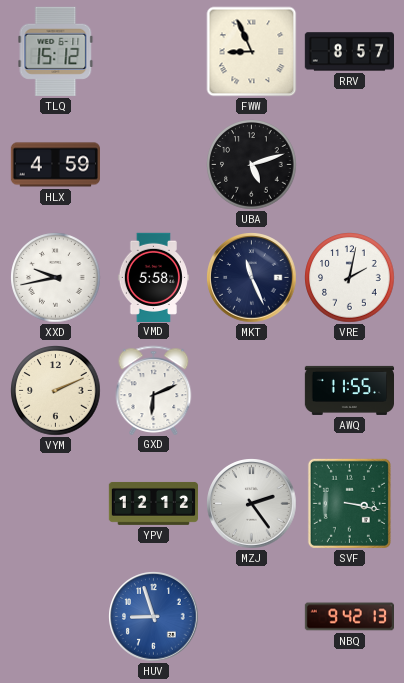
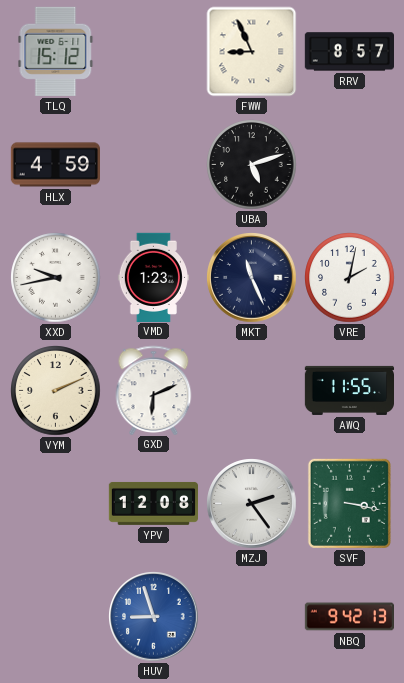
VMD: 5:58 -> 1:23 (153, 277)
YPV: 12:12 -> 12:08 (153, 503)
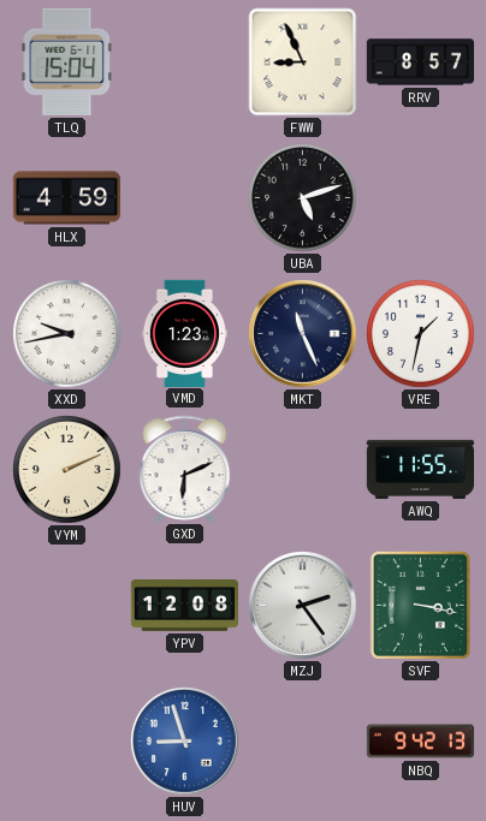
TLQ: 15:12 -> 15:04 (67, 61)
VRE: 2:02 -> 1:32 (421, 334)
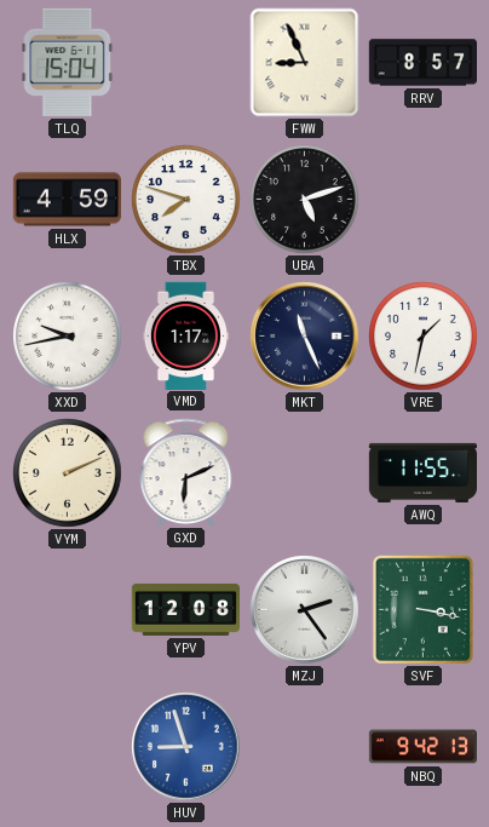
TBX: none -> 7:48 (186, 200)
VMD: 1:23 -> 1:17 (185, 335)
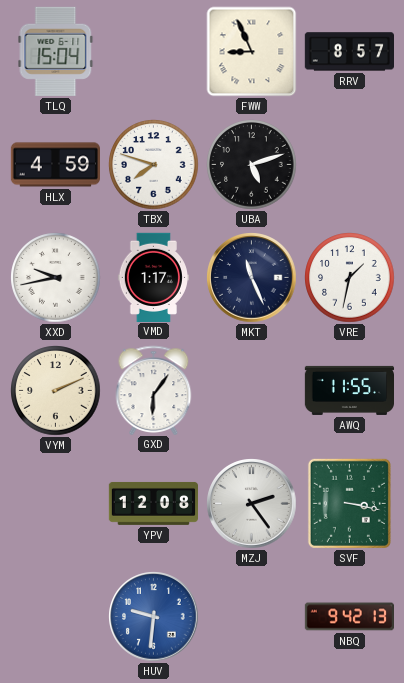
GXD: 6:11 -> 6:06 (154, 390)
HUV: 8:57 -> 9:31 (154, 617)
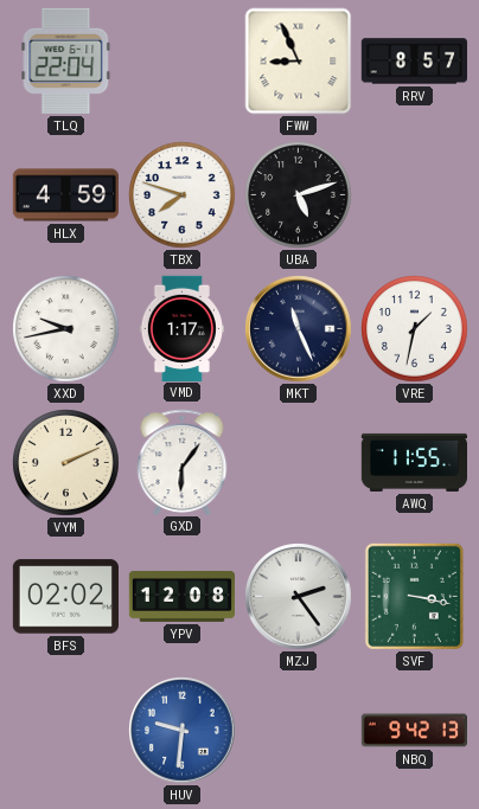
TLQ: 15:04 -> 22:04 (66, 60)
BFS: none -> 02:02 (65, 597)
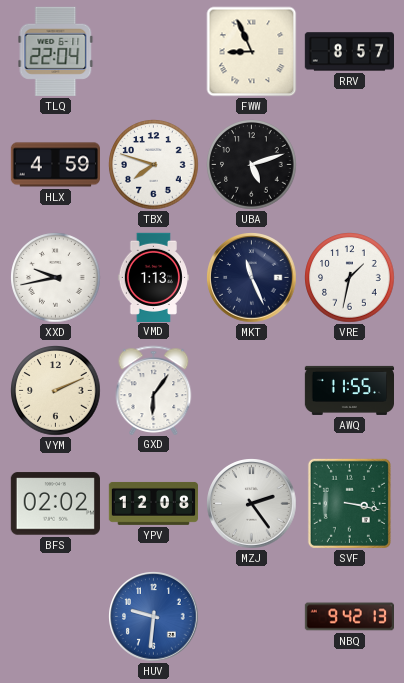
VMD: 1:17 -> 1:13 (153, 277)
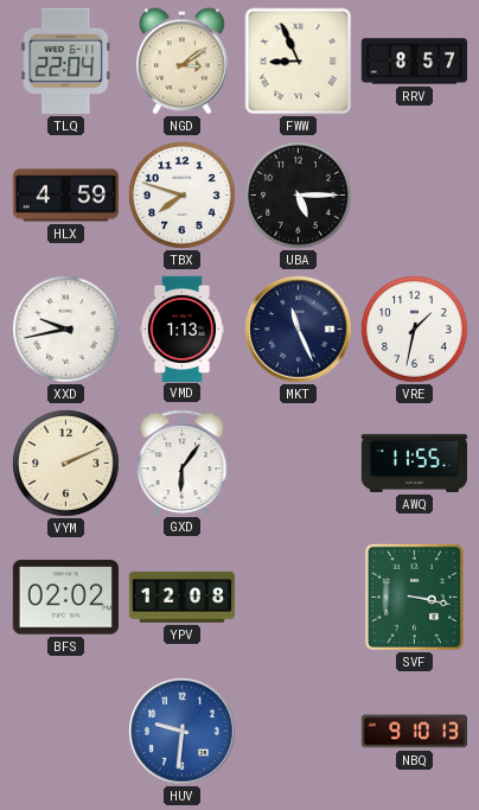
NGD: none -> 3:09 (181, 62)
UBA: 5:12 -> 5:15 (299, 196)
MZJ: 2:24 -> none (252, 504)
NBQ: 9:42 -> 9:10 (414, 732)
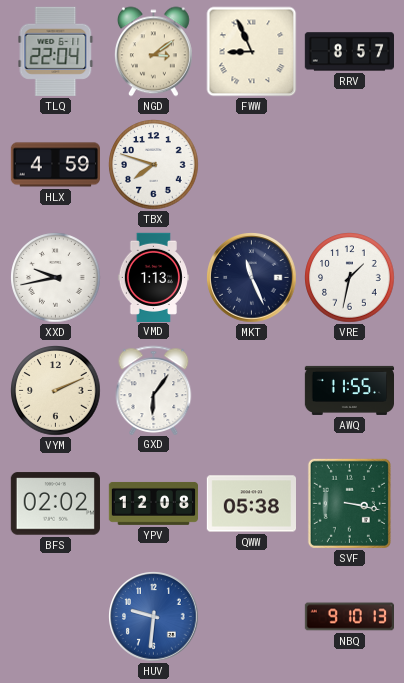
UBA: 5:15 -> none (299, 196)
QWW: none -> 05:38 (251, 504)
